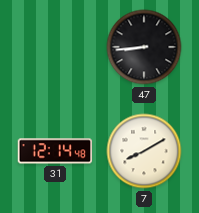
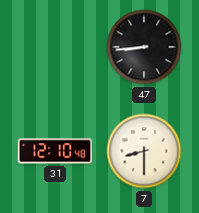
31: 12:14 -> 12:10 (55, 151)
7: 8:10 -> 8:30 (144, 151)
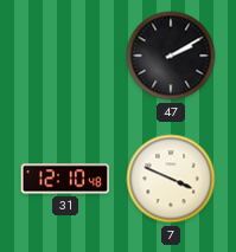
47: 8:44 -> 2:10 (171, 56)
7: 8:30 -> 3:49 (171, 179)
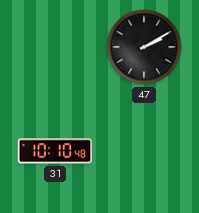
31: 12:10 -> 10:10 (55, 151)
7: 3:49 -> none (171, 179)
